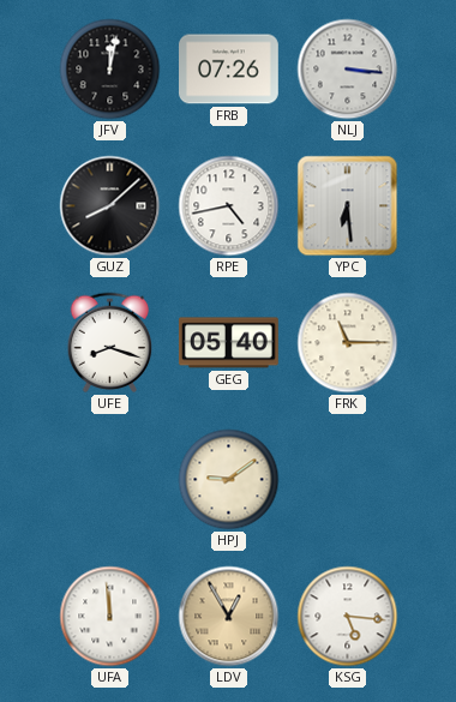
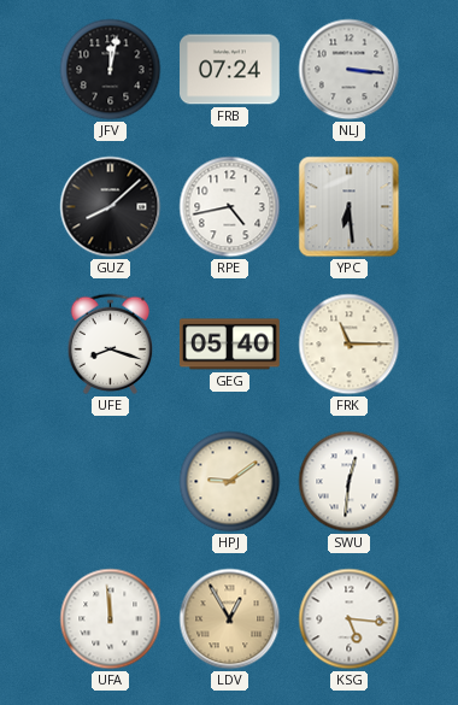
FRB: 07:26 -> 07:24 (230, 70)
SWU: none -> 12:31 (350, 482)
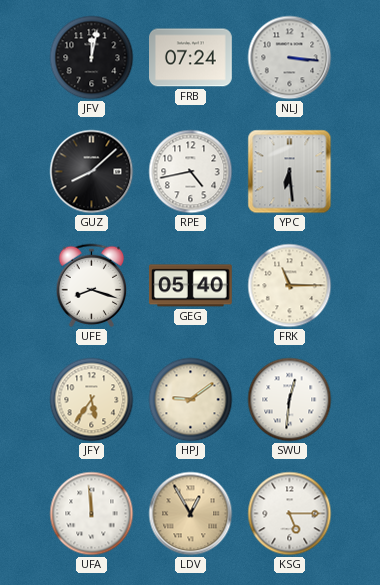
JFY: none -> 5:36 (92, 400)
KSG: 5:16 -> 5:15 (290, 514)
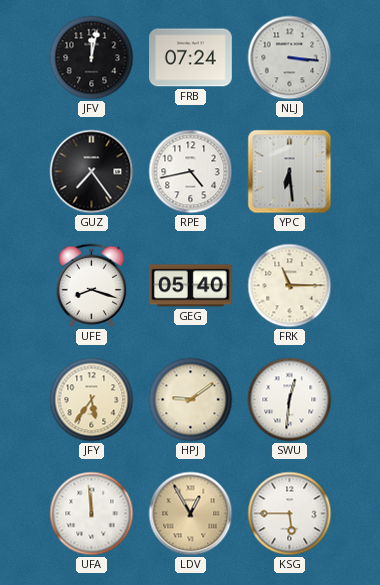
GUZ: 8:08 -> 7:24 (92, 172)
KSG: 5:15 -> 5:45 (290, 514)
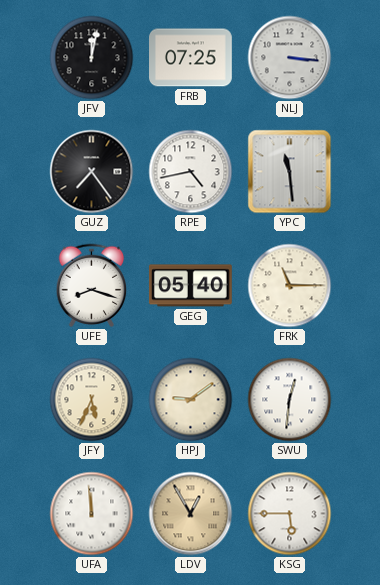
FRB: 07:24 -> 07:25 (191, 58)
YPC: 6:29 -> 11:29 (290, 172)
JFY: 5:36 -> 5:34 (92, 400)
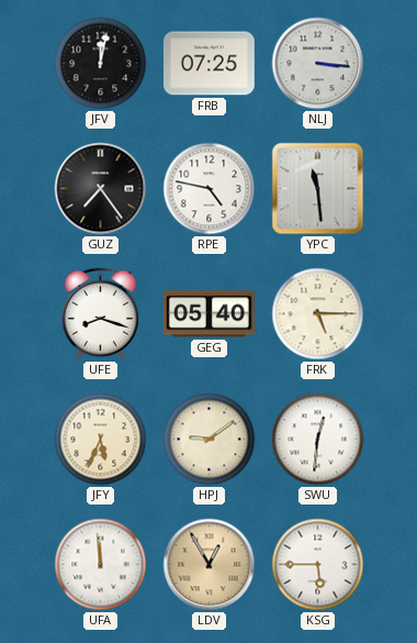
RPE: 4:43 -> 4:47 (210, 189)
FRK: 11:15 -> 5:15 (318, 314)
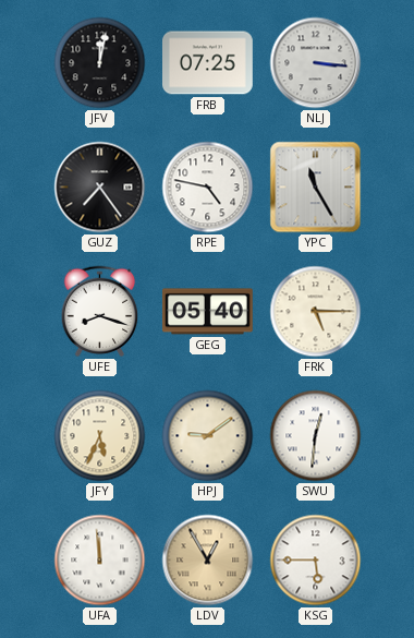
YPC: 11:29 -> 11:25 (316, 188)
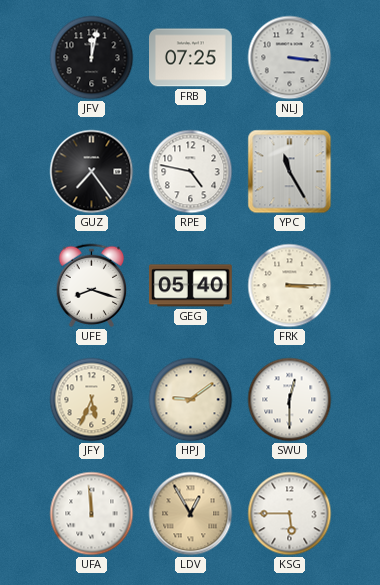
FRK: 5:15 -> 3:15 (290, 286)
SWU: 12:31 -> 12:30 (290, 400)
